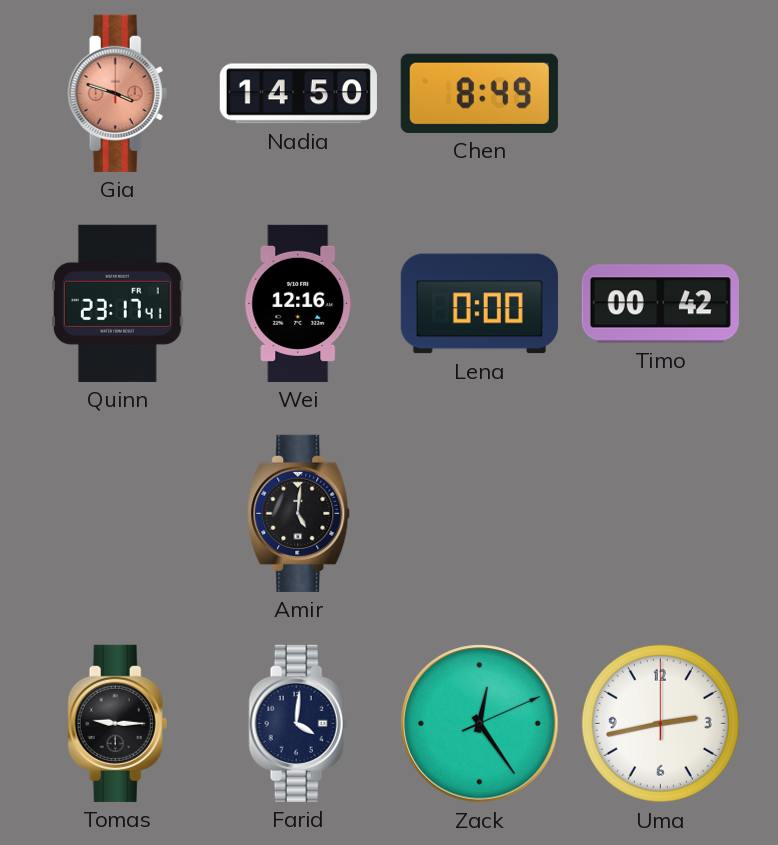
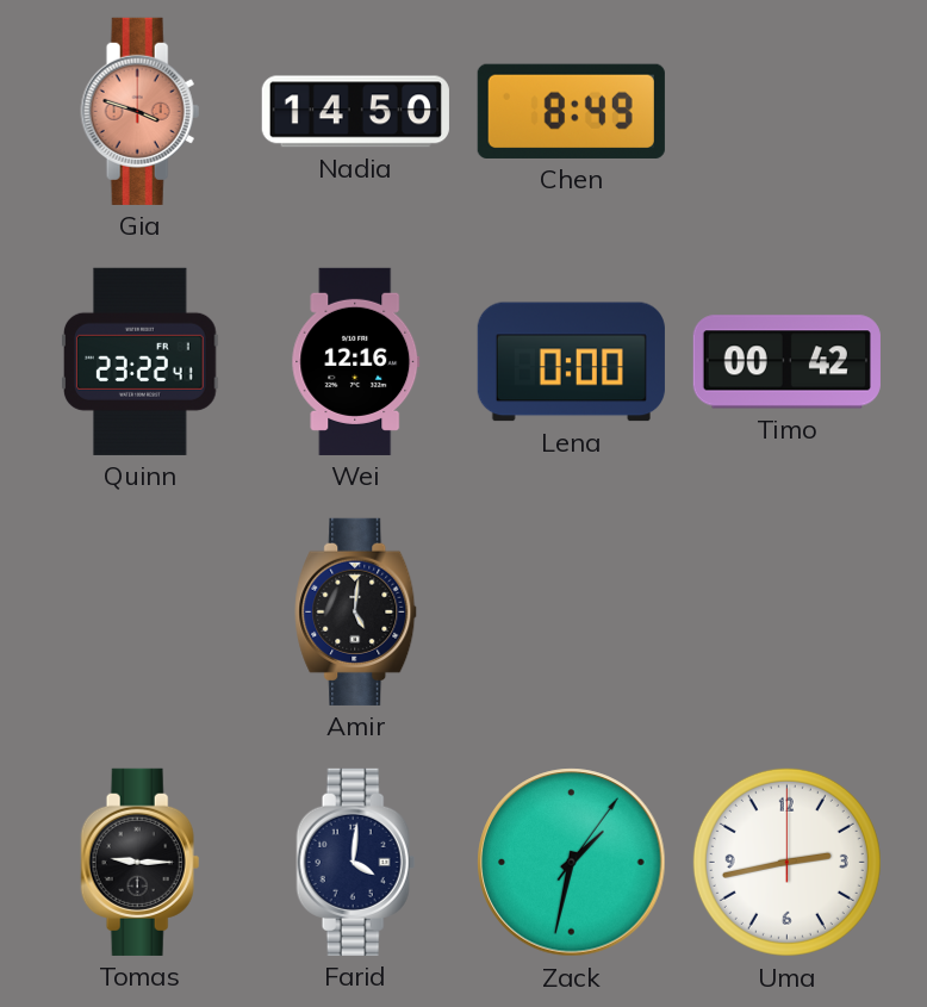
Quinn: 23:17 -> 23:22 (141, 361)
Zack: 12:24 -> 1:32 (572, 863)
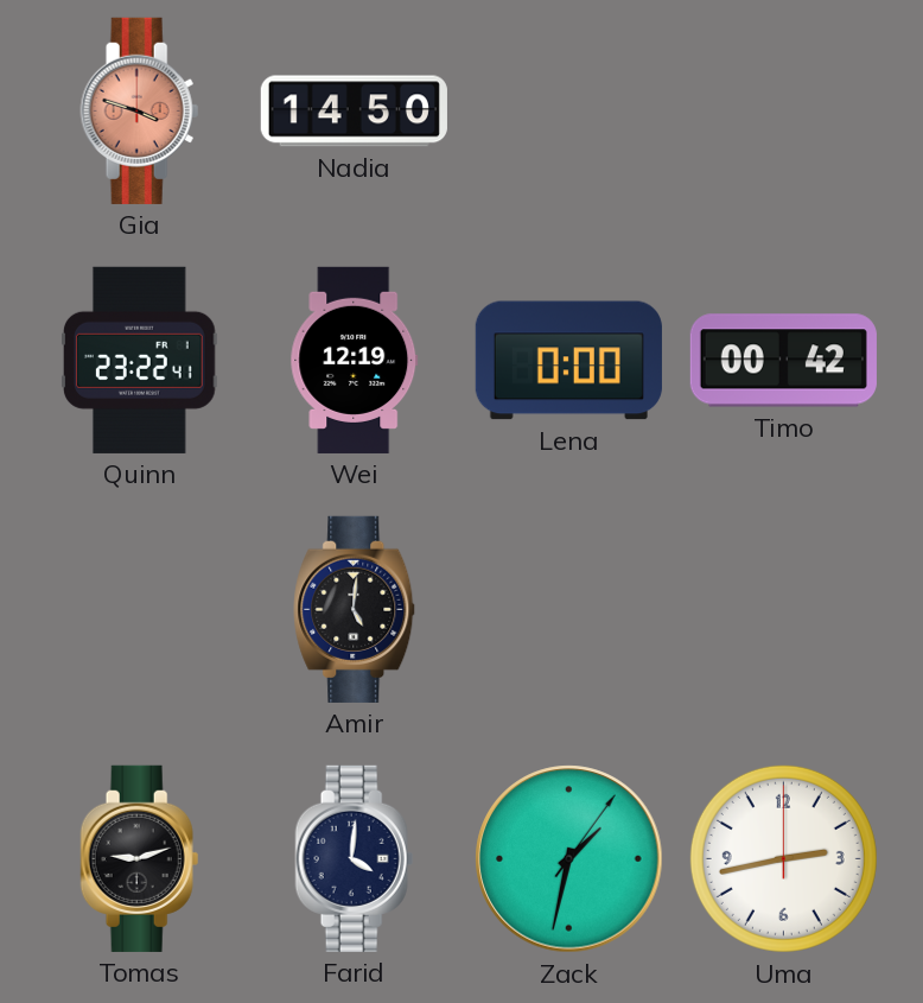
Chen: 8:49 -> none (571, 111)
Wei: 12:16 -> 12:19 (355, 360)
Tomas: 9:15 -> 9:12 (140, 858)
